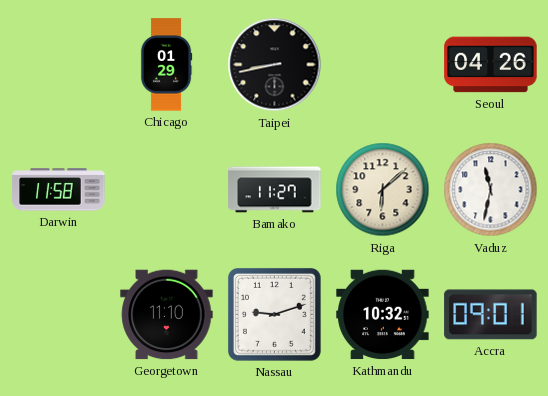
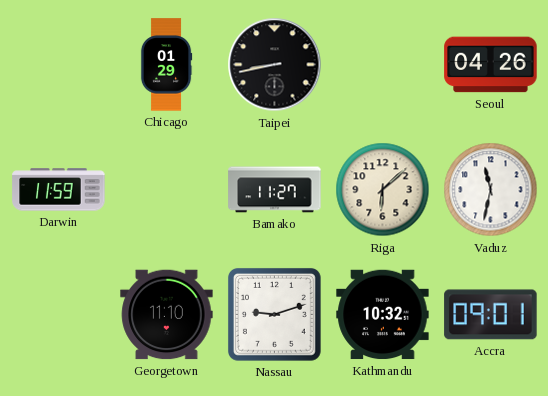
Darwin: 11:58 -> 11:59 (59, 190)
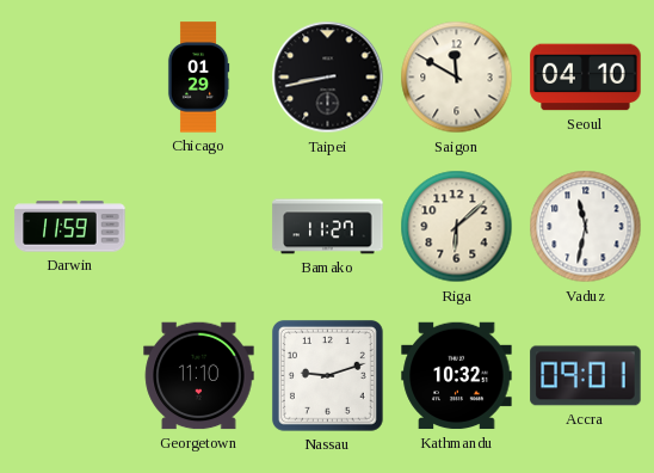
Saigon: none -> 11:50 (457, 78)
Seoul: 04:26 -> 04:10 (586, 78)
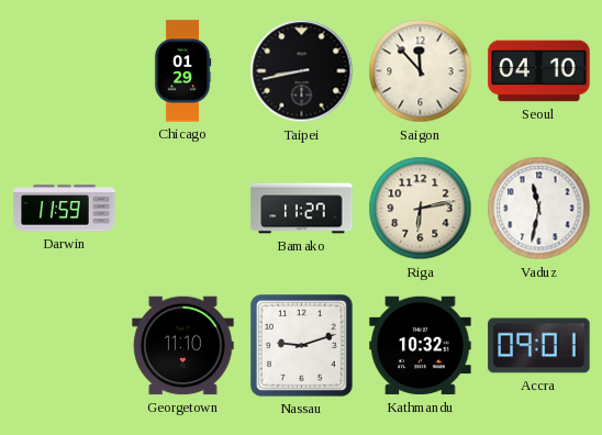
Saigon: 11:50 -> 11:53 (421, 71)
Riga: 6:08 -> 6:13 (421, 209)
